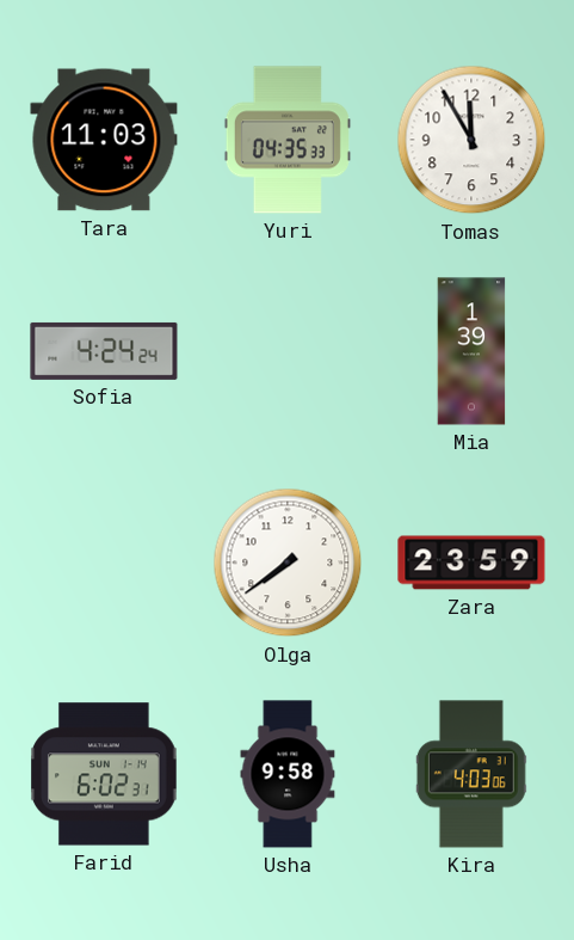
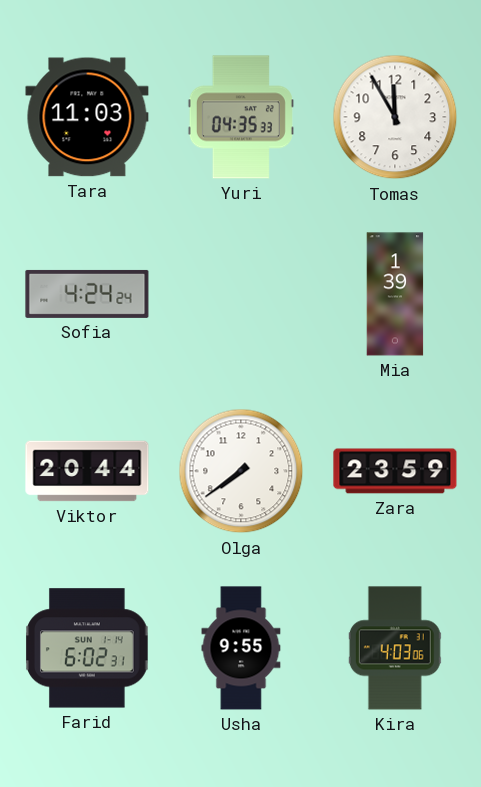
Viktor: none -> 20:44 (87, 471)
Usha: 9:58 -> 9:55 (241, 648)
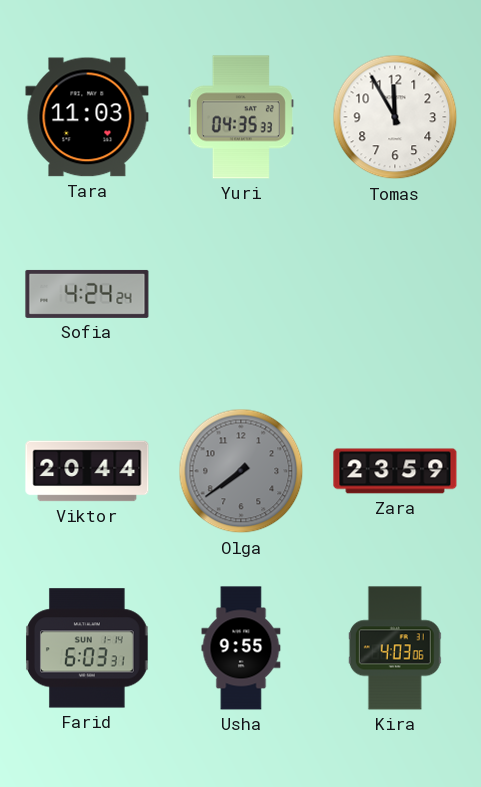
Mia: 1:39 -> none (395, 294)
Olga dial: white -> grey (241, 471)
Farid: 6:02 -> 6:03 (87, 648)
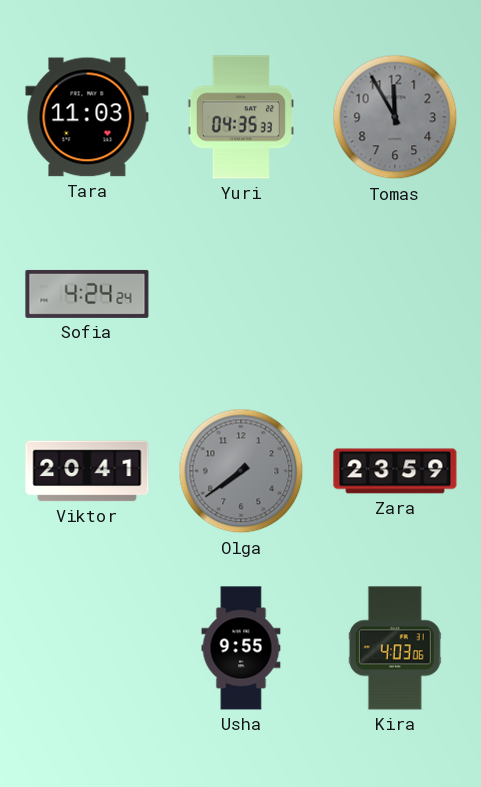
Tomas dial: white -> grey (395, 117)
Viktor: 20:44 -> 20:41 (87, 471)
Farid: 6:03 -> none (87, 648)
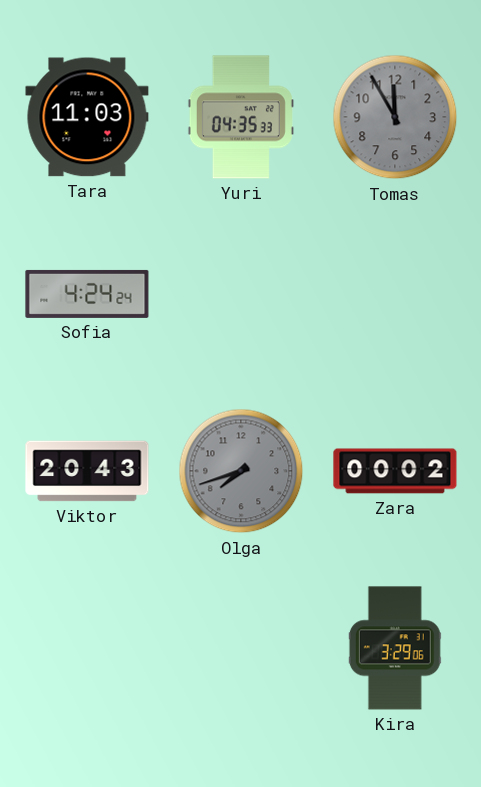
Viktor: 20:41 -> 20:43 (87, 471)
Olga: 7:39 -> 7:42 (241, 471)
Zara: 23:59 -> 00:02 (395, 471)
Usha: 9:55 -> none (241, 648)
Kira: 4:03 -> 3:29 (395, 648)
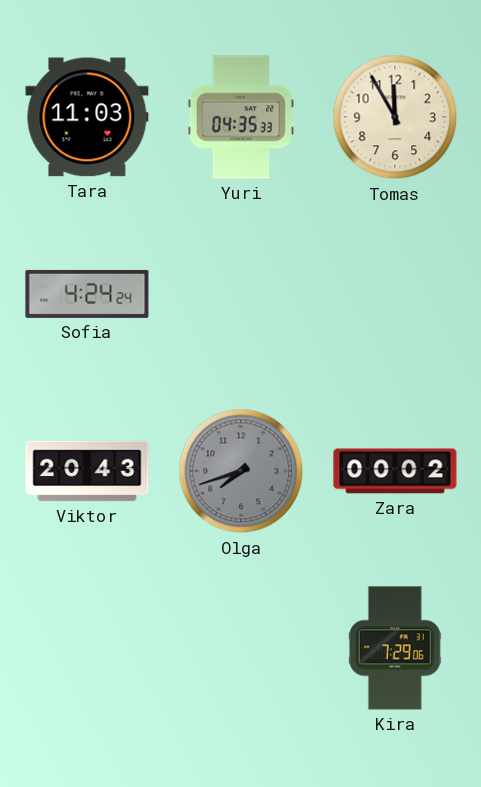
Tomas dial: grey -> cream (395, 117)
Kira: 3:29 -> 7:29 (395, 648)
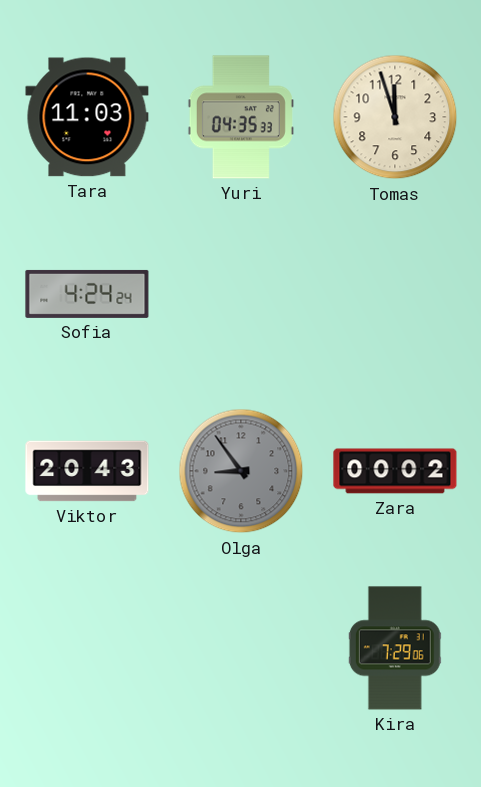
Tomas: 11:55 -> 11:57 (395, 117)
Olga: 7:42 -> 8:54 (241, 471)
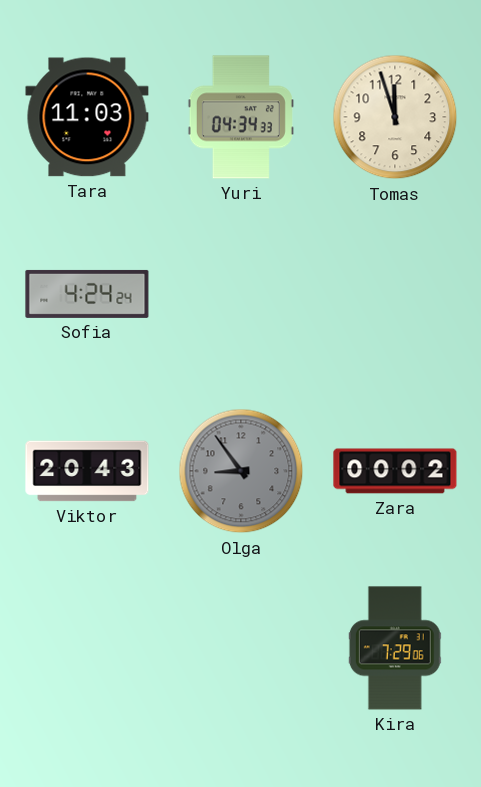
Yuri: 04:35 -> 04:34 (241, 117)
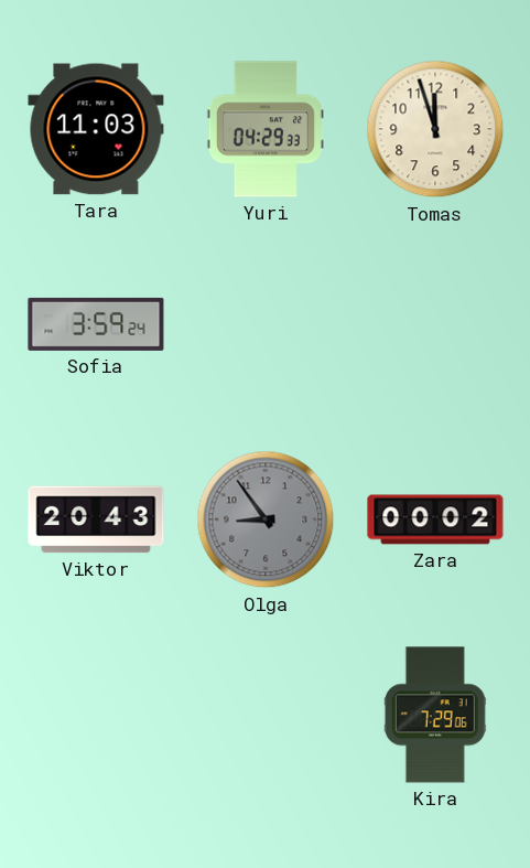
Yuri: 04:34 -> 04:29 (266, 129)
Sofia: 4:24 -> 3:59 (96, 324)
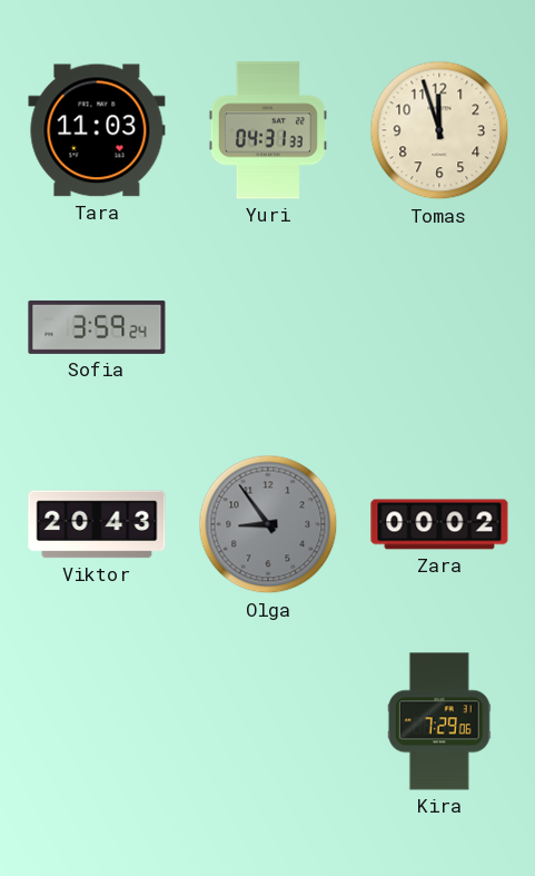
Yuri: 04:29 -> 04:31 (268, 130)
